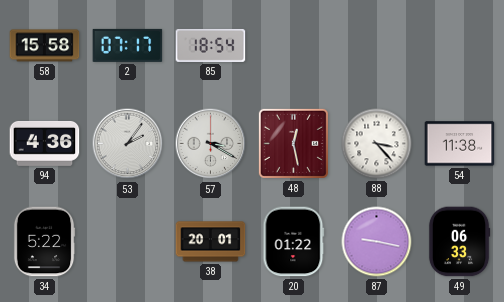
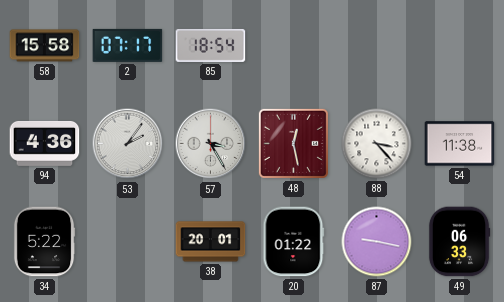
57: 3:20 -> 3:25 (211, 144)
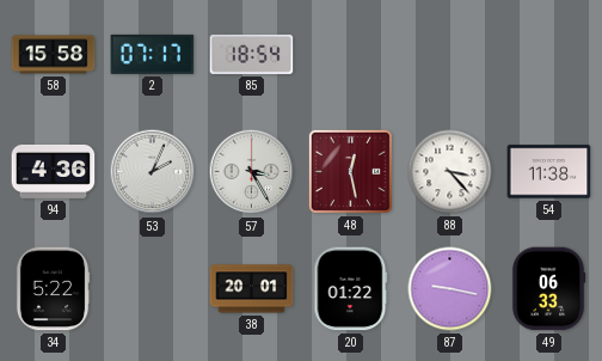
53: 2:06 -> 2:04 (153, 172)
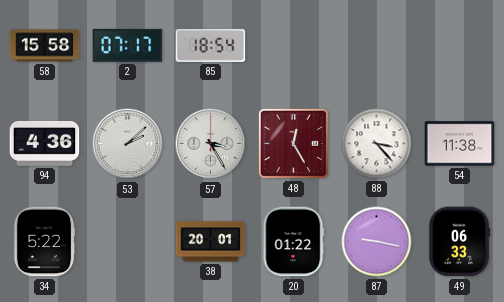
53: 2:04 -> 2:08 (128, 144)
48: 12:28 -> 12:25 (293, 143)
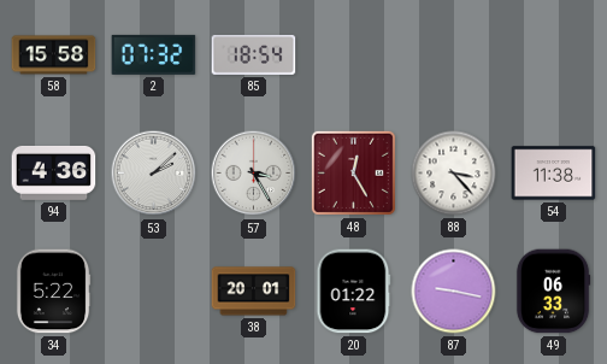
2: 07:17 -> 07:32 (154, 54)
